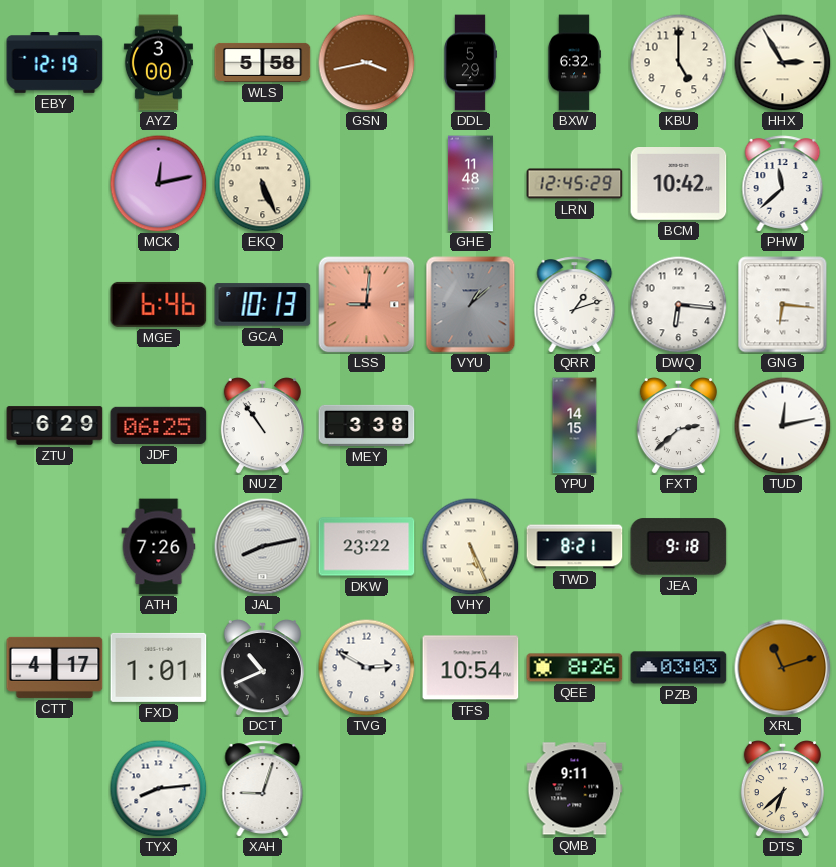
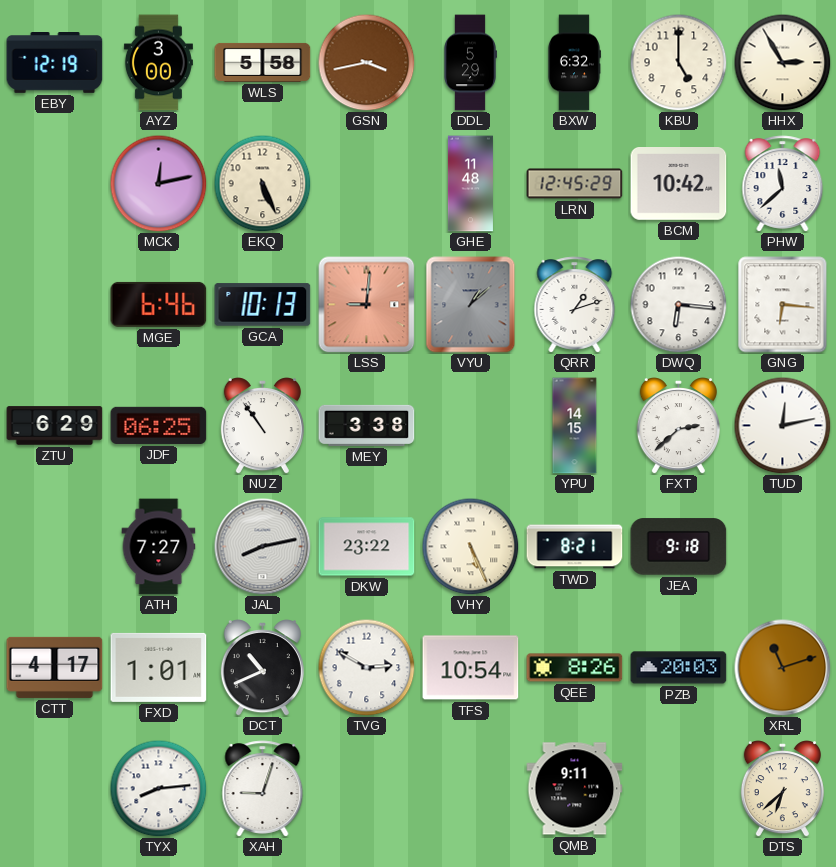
ATH: 7:26 -> 7:27 (159, 547)
PZB: 03:03 -> 20:03 (679, 668)
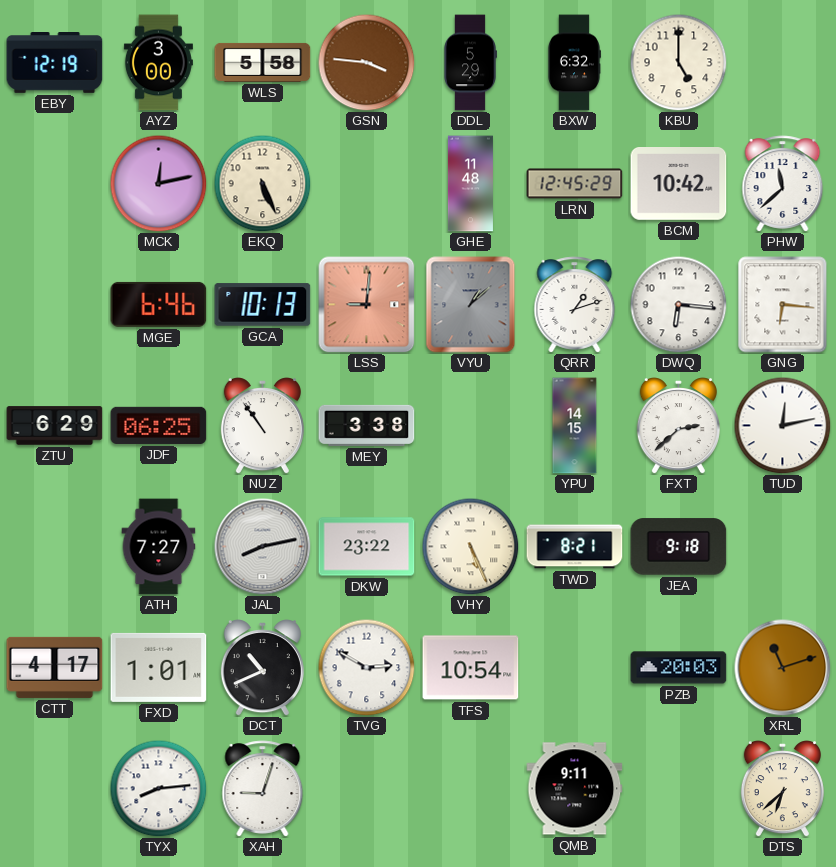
GSN: 3:43 -> 3:46 (366, 62)
HHX: 2:55 -> none (782, 62)
QEE: 8:26 -> none (575, 668)
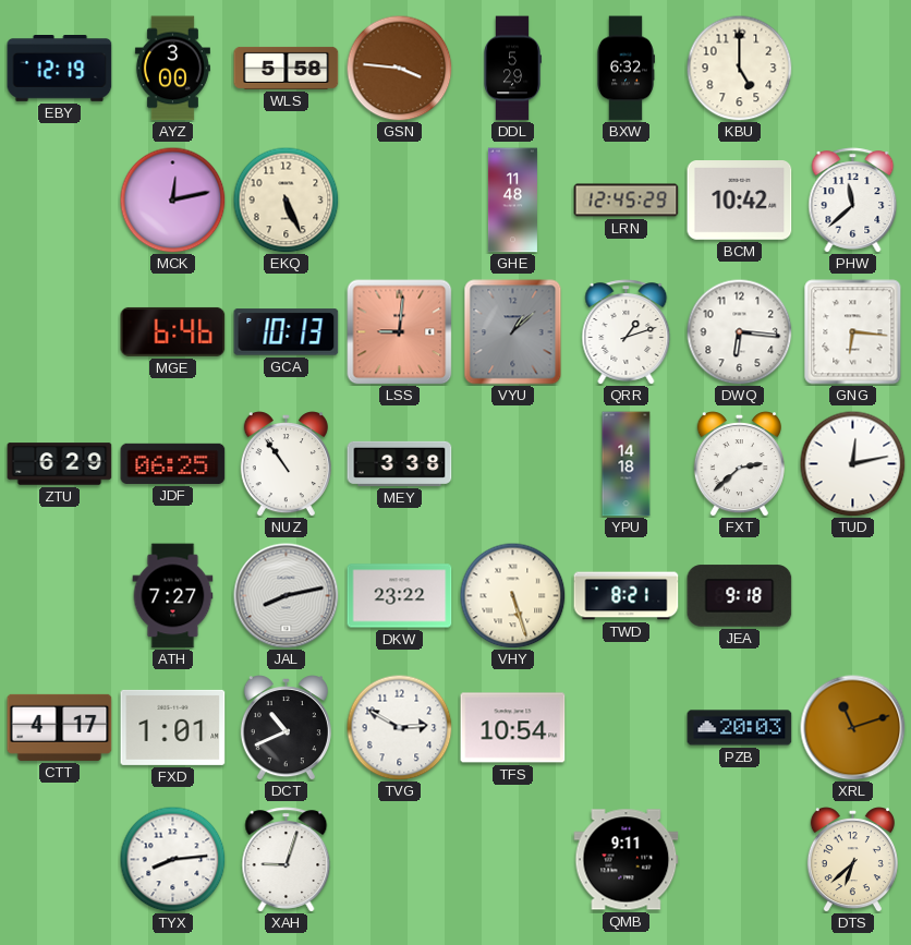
YPU: 14:15 -> 14:18 (627, 464)
VHY: 5:26 -> 5:27 (512, 595)
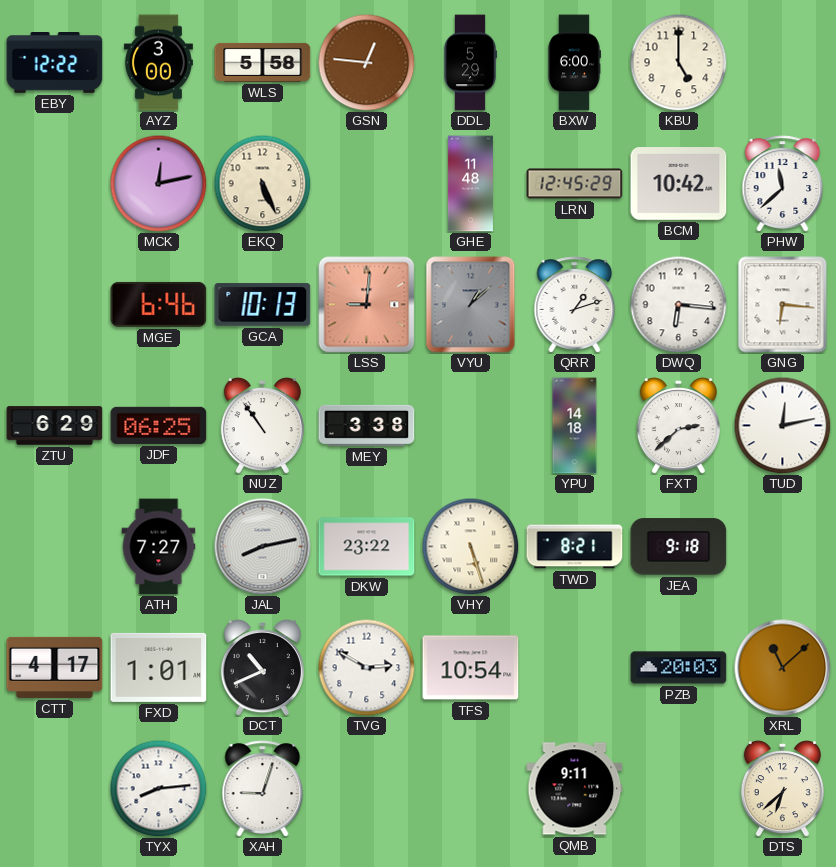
EBY: 12:19 -> 12:22 (55, 63)
GSN: 3:46 -> 12:46 (366, 62)
BXW: 6:32 -> 6:00 (574, 63)
XRL: 11:12 -> 11:08 (783, 668)
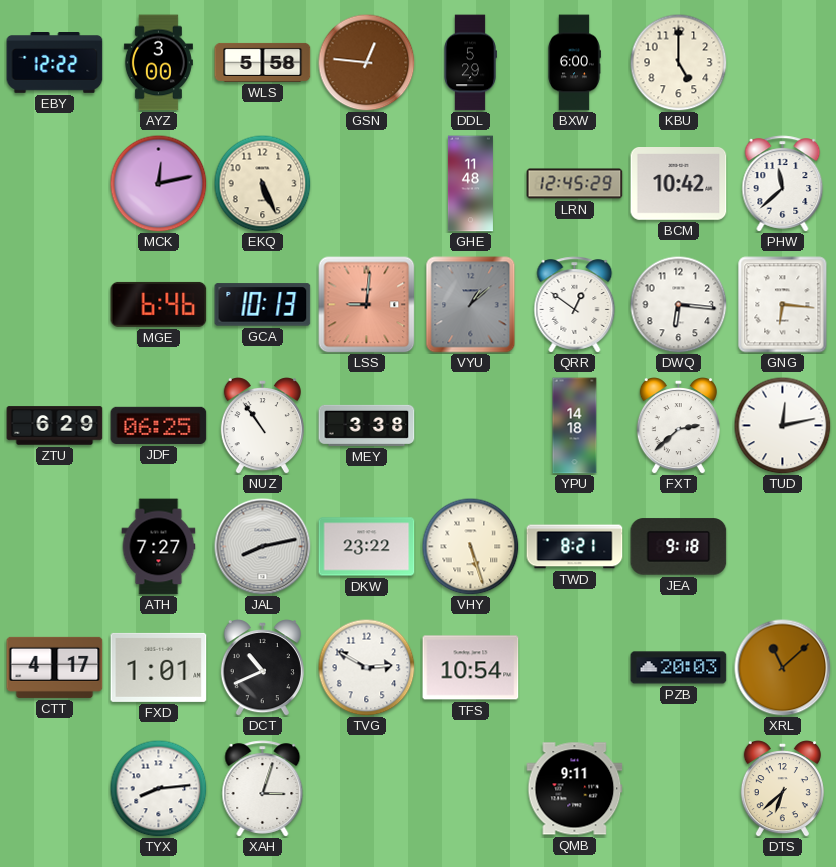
QRR: 1:12 -> 12:51 (575, 305)
XAH: 9:03 -> 3:03 (263, 789)
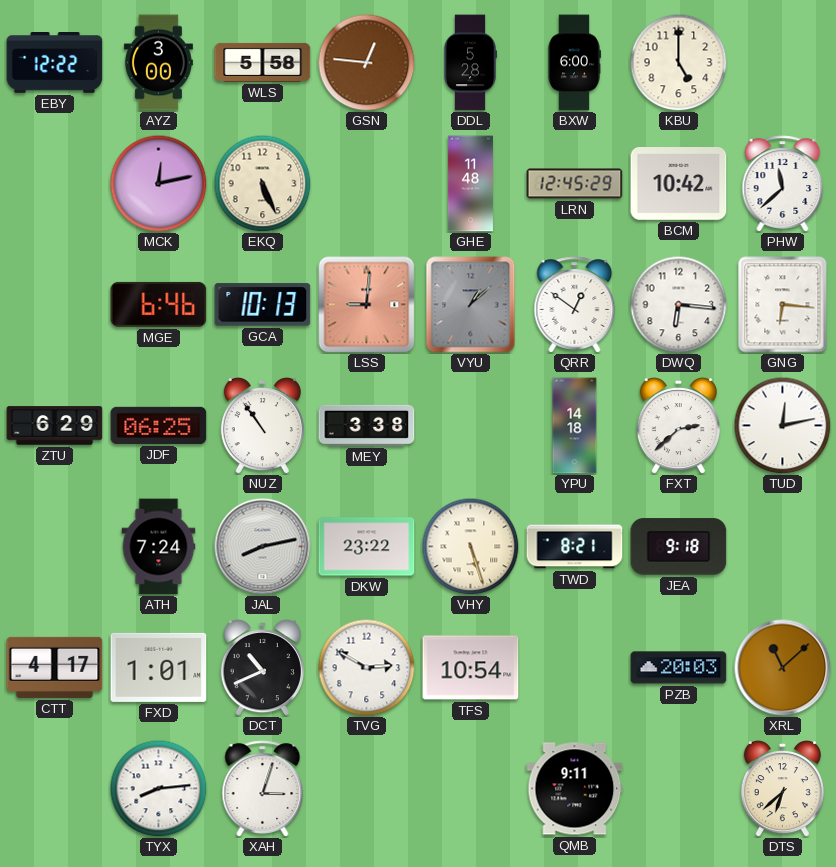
DDL: 5:29 -> 5:28 (470, 63)
ATH: 7:27 -> 7:24 (159, 547)
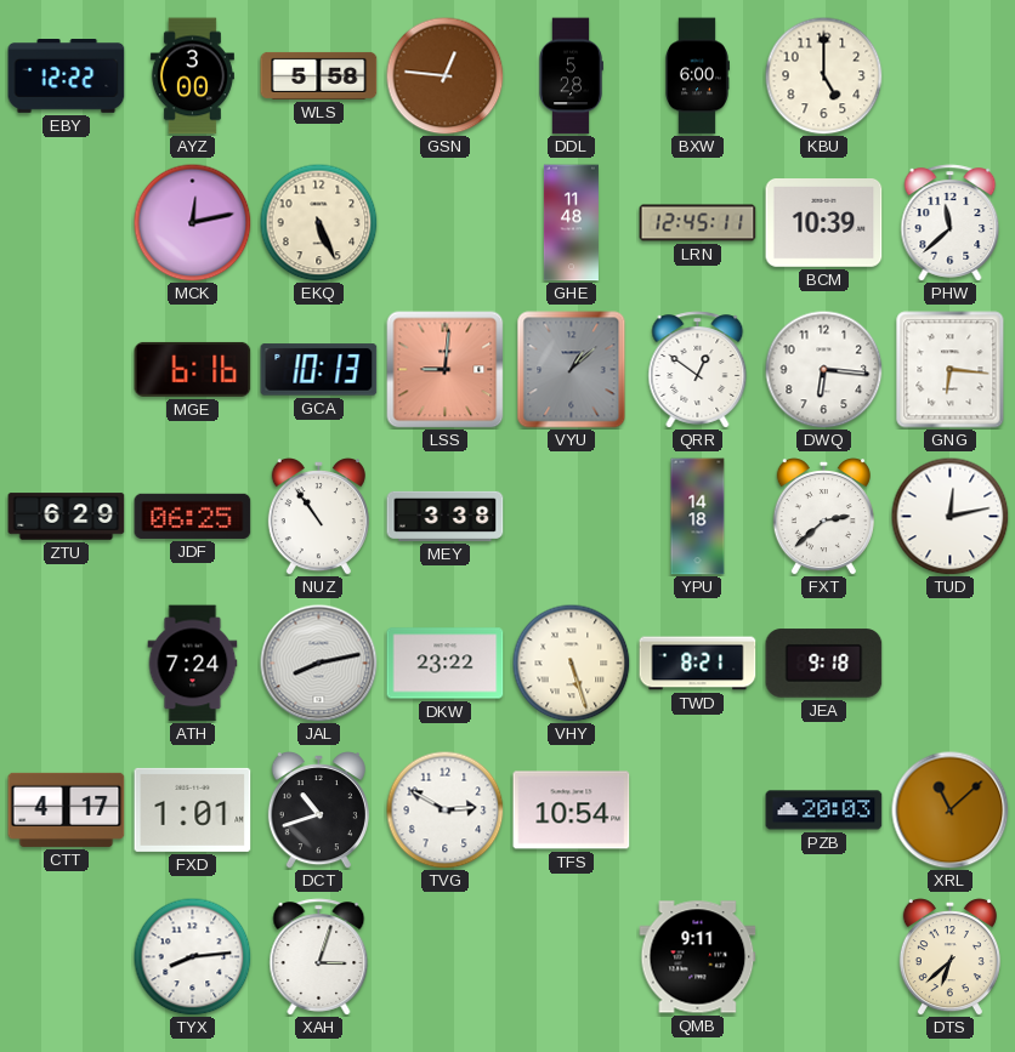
LRN: 12:45:29 -> 12:45:11 (698, 223)
BCM: 10:42 -> 10:39 (824, 223)
MGE: 6:46 -> 6:16 (193, 369)
DCT: 10:41 -> 10:42 (318, 811)
